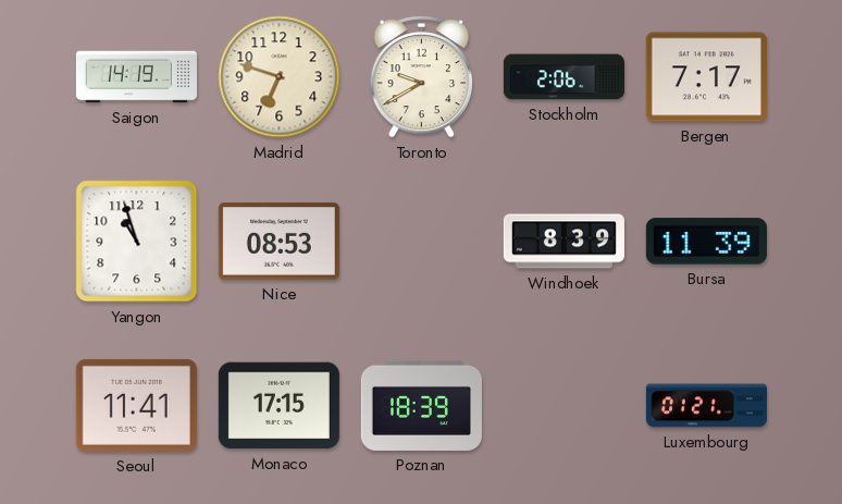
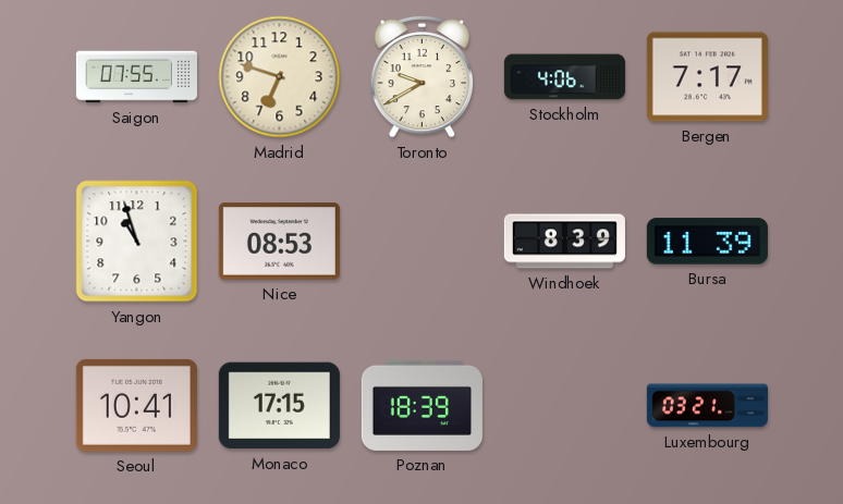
Saigon: 14:19 -> 07:55 (136, 77)
Stockholm: 2:06 -> 4:06 (564, 77)
Seoul: 11:41 -> 10:41 (136, 405)
Luxembourg: 01:21 -> 03:21 (707, 406)
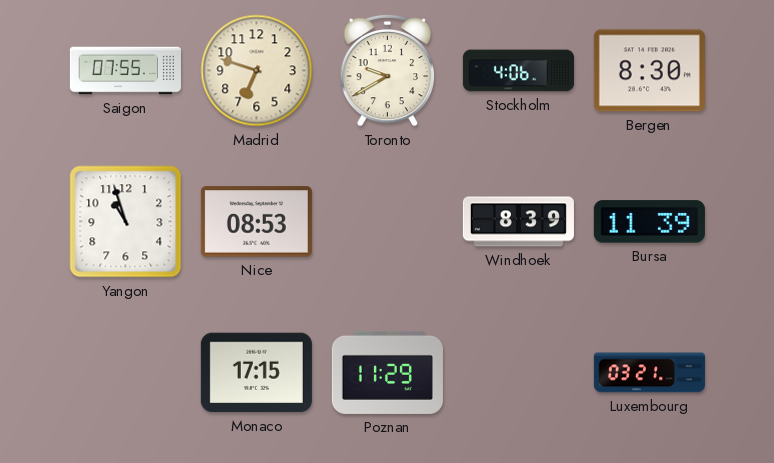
Bergen: 7:17 -> 8:30 (649, 71)
Seoul: 10:41 -> none (136, 405)
Poznan: 18:39 -> 11:29 (387, 372)
